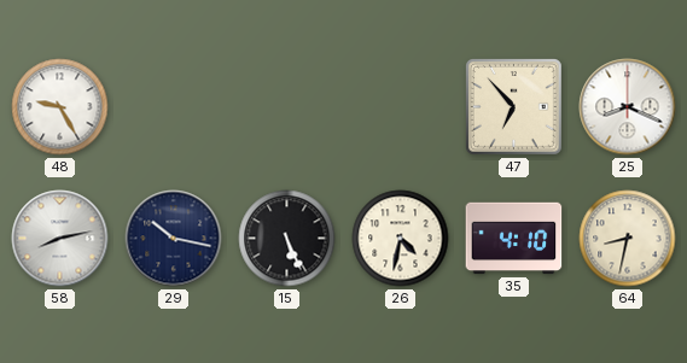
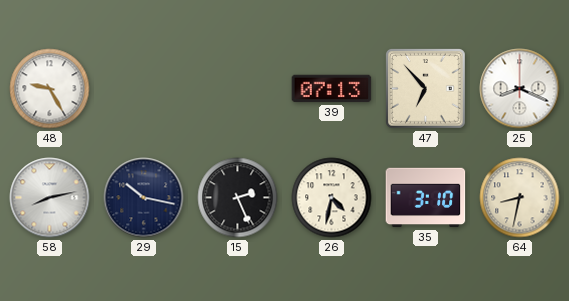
39: none -> 07:13 (332, 89)
15: 5:26 -> 2:26 (238, 198)
35: 4:10 -> 3:10 (426, 198)
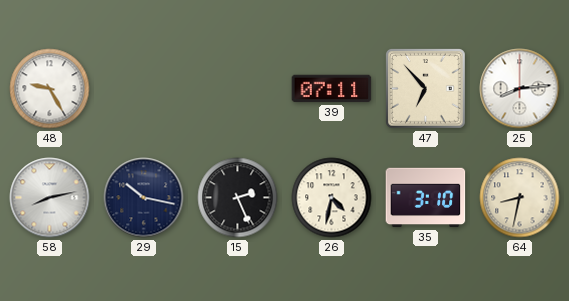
39: 07:13 -> 07:11 (332, 89)
25: 8:19 -> 8:14 (520, 89)
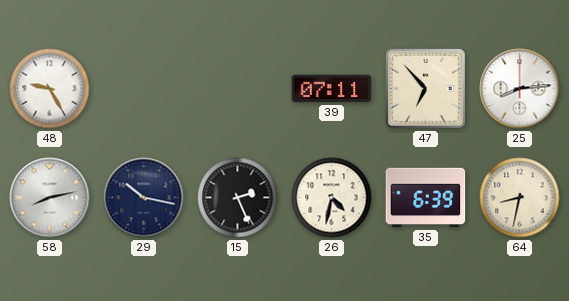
35: 3:10 -> 6:39 (426, 198)
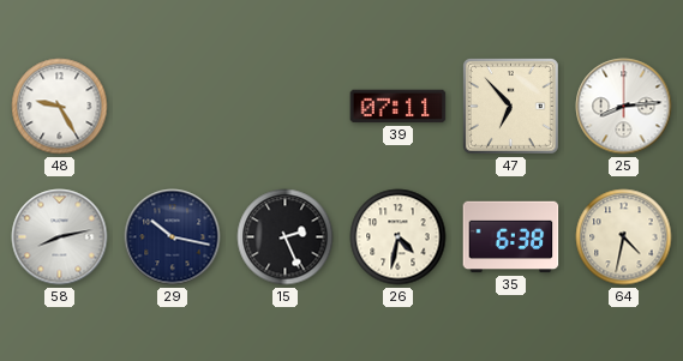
35: 6:39 -> 6:38 (511, 237)
64: 8:32 -> 4:32 (624, 237)
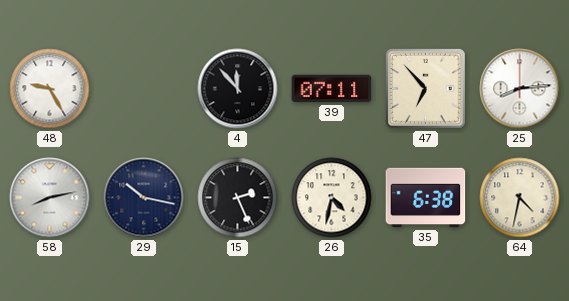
4: none -> 11:53 (238, 89)
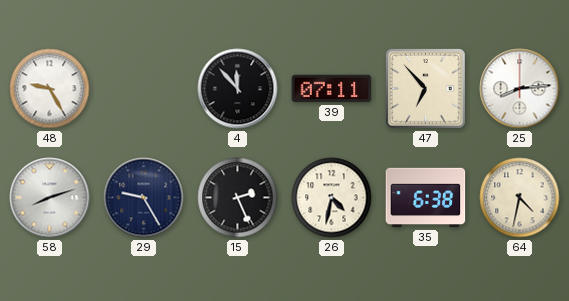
58: 8:13 -> 8:12 (50, 198)
29: 10:17 -> 9:25 (144, 198)
